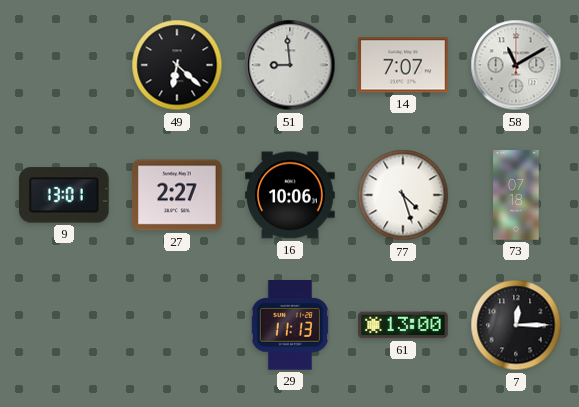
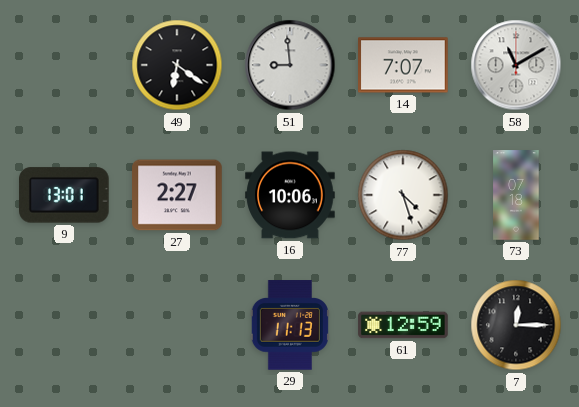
49: 6:22 -> 6:21 (177, 65)
61: 13:00 -> 12:59 (403, 325)
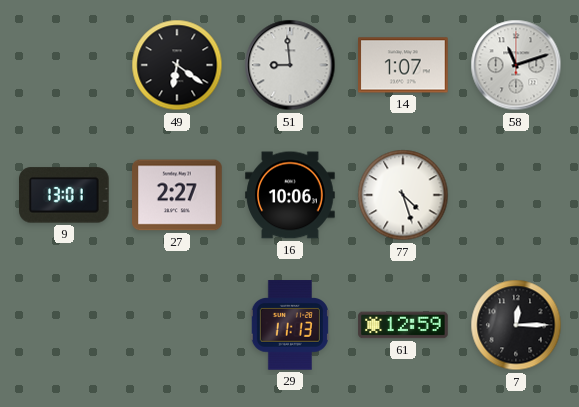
14: 7:07 -> 1:07 (403, 65)
58: 11:10 -> 11:12 (516, 65)
73: 07:18 -> none (516, 195)
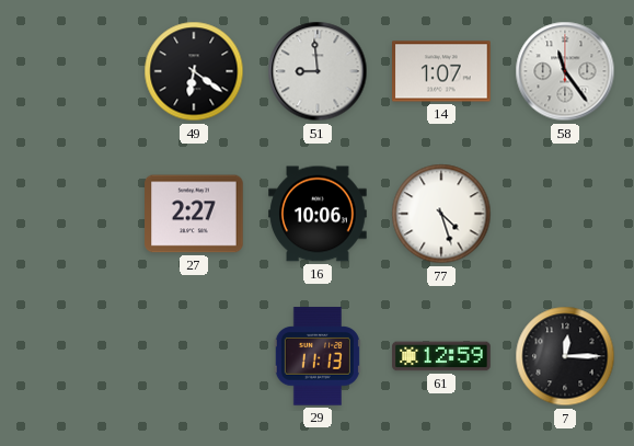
58: 11:12 -> 11:24 (565, 71)
9: 13:01 -> none (65, 195)
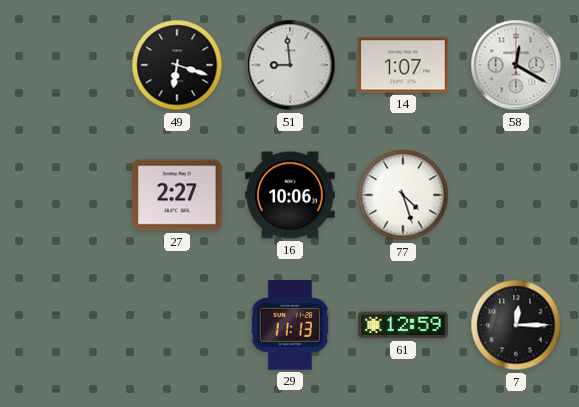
49: 6:21 -> 6:18 (177, 65)
58: 11:24 -> 12:20 (516, 65)
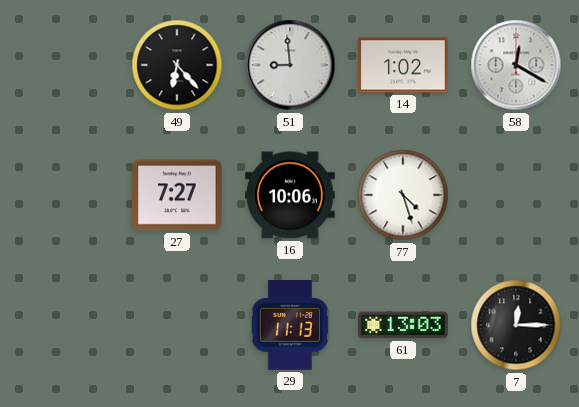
49: 6:18 -> 6:23 (177, 65)
14: 1:07 -> 1:02 (403, 65)
27: 2:27 -> 7:27 (177, 195)
61: 12:59 -> 13:03 (403, 325)
